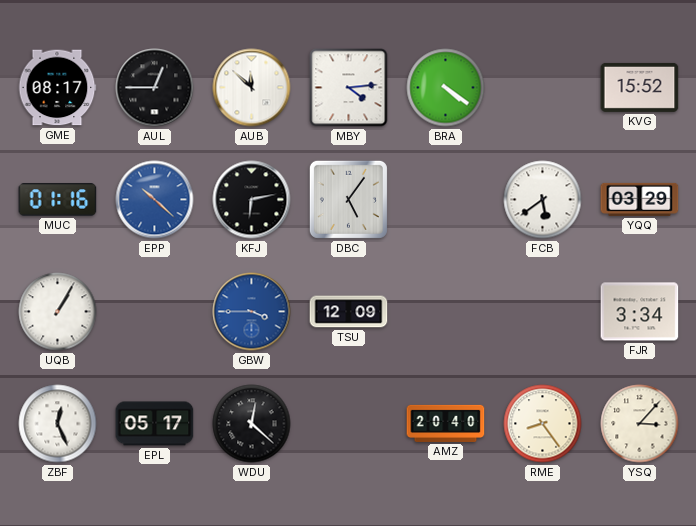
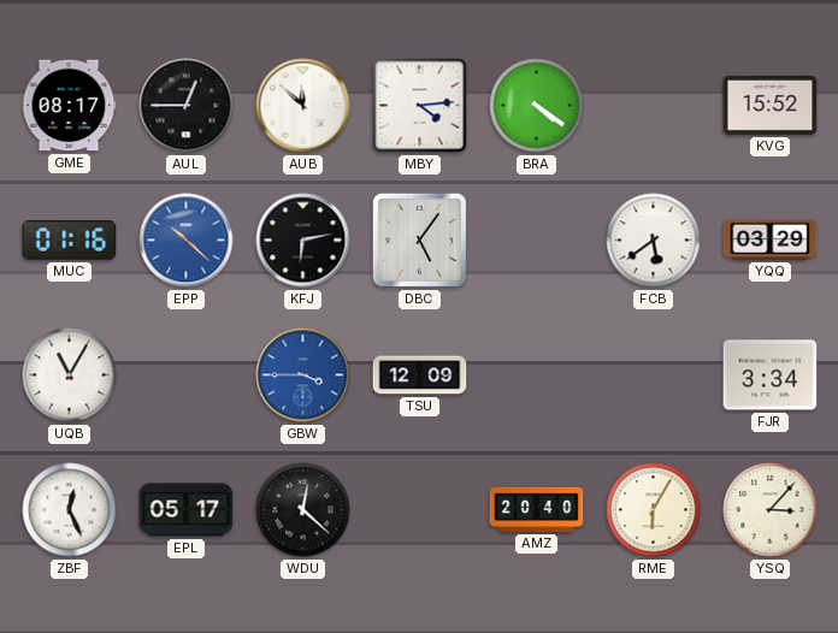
UQB: 1:05 -> 11:05 (70, 375)
RME: 8:24 -> 6:05 (654, 510)
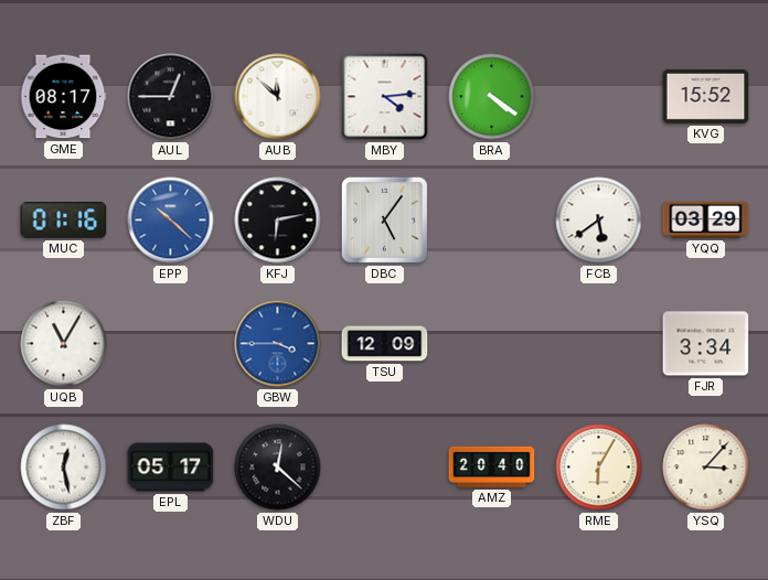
ZBF: 12:26 -> 12:28 (64, 468)
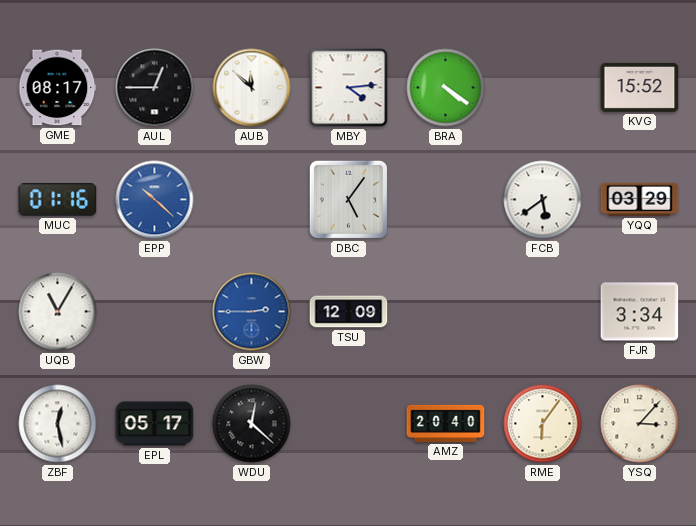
KFJ: 6:13 -> none (278, 221)
GBW: 3:45 -> 2:45 (252, 312)
RME: 6:05 -> 6:06 (543, 424)
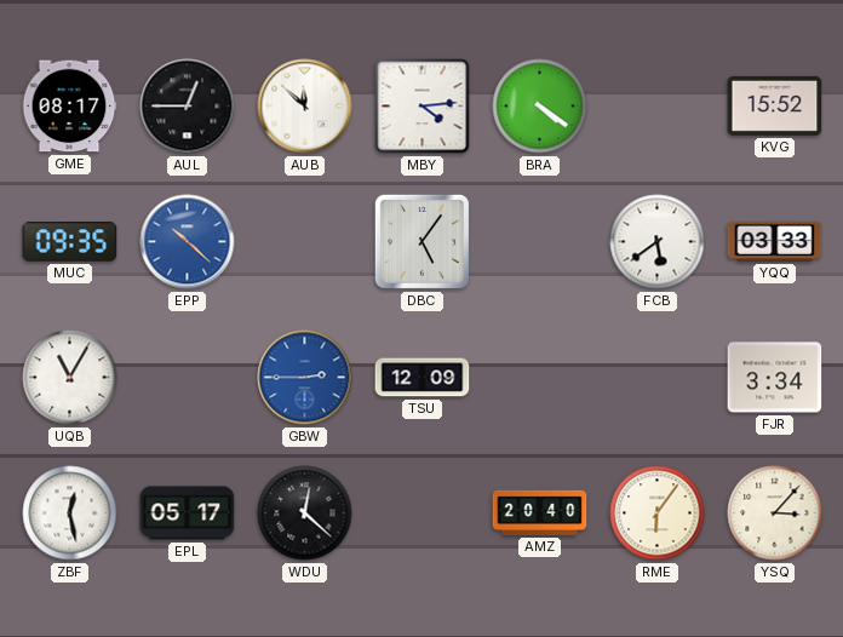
MUC: 01:16 -> 09:35 (70, 242)
YQQ: 03:29 -> 03:33 (775, 241)
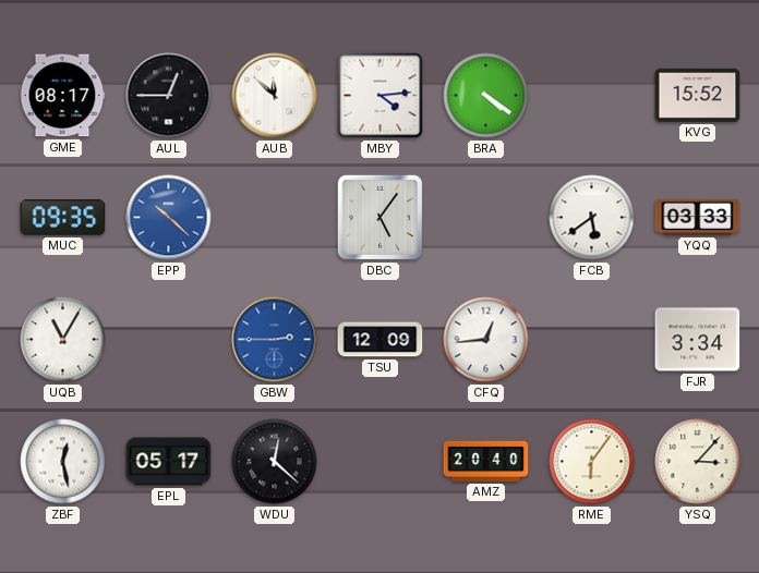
CFQ: none -> 12:44 (486, 340)
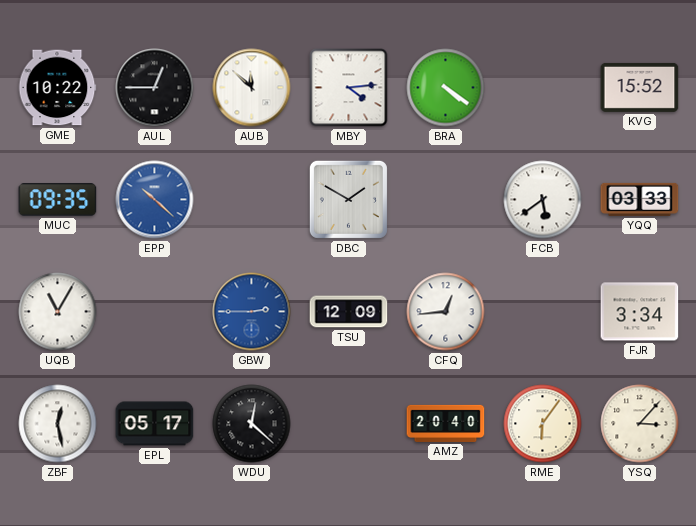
GME: 08:17 -> 10:22 (57, 88)
DBC: 5:06 -> 1:50 (348, 199)
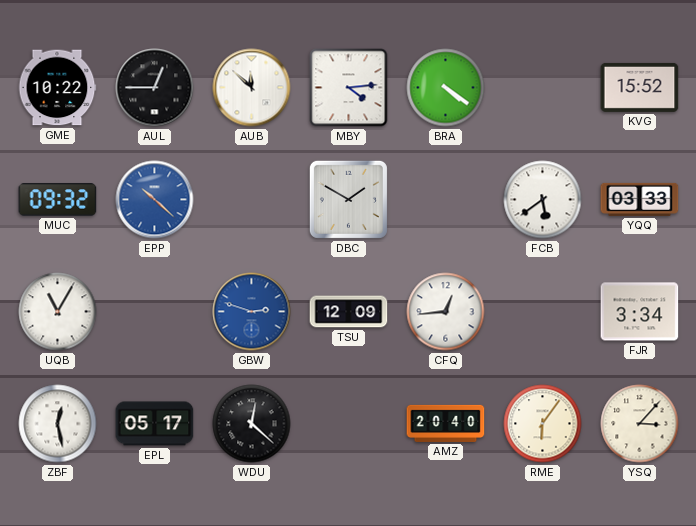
MUC: 09:35 -> 09:32 (58, 200)
GBW: 2:45 -> 2:48 (252, 312)
